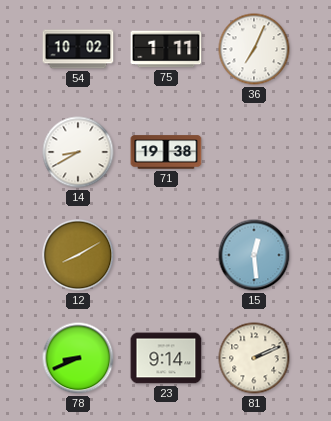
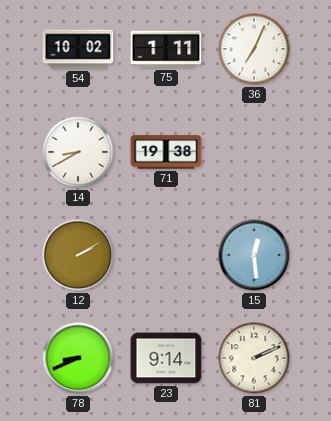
12: 8:10 -> 2:10 (78, 255)
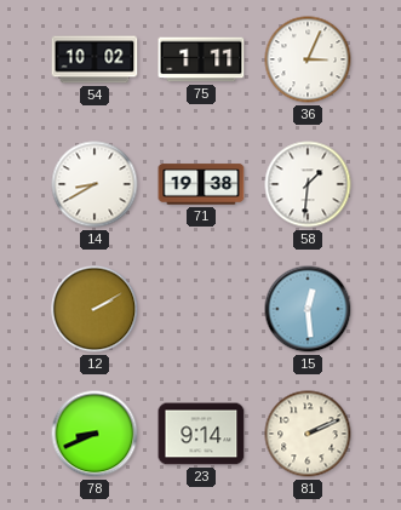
36: 7:04 -> 3:04 (308, 59)
58: none -> 1:31 (308, 184)
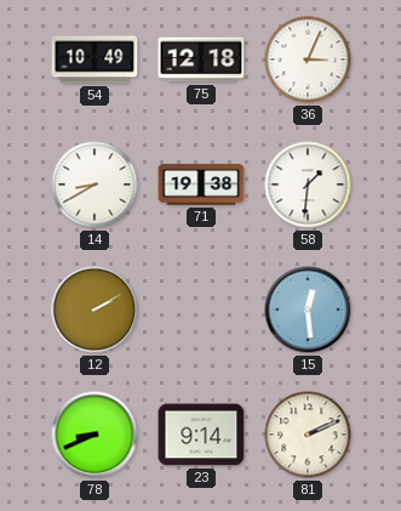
54: 10:02 -> 10:49 (94, 59)
75: 1:11 -> 12:18 (201, 59)
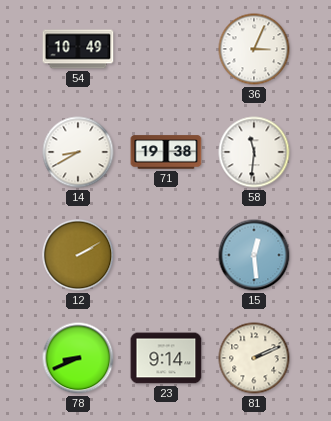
75: 12:18 -> none (201, 59)
58: 1:31 -> 11:31 (254, 152)
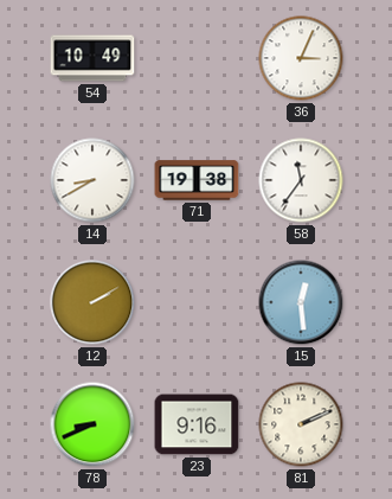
58: 11:31 -> 11:36 (301, 180)
23: 9:14 -> 9:16 (197, 424)
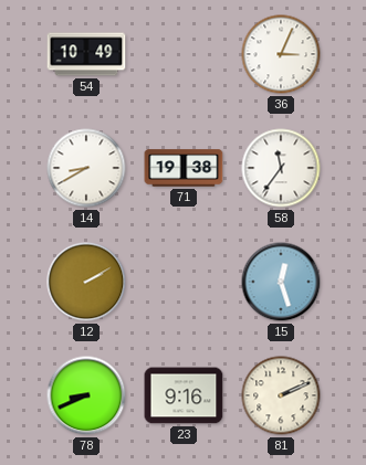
15: 12:29 -> 12:27 (281, 282)
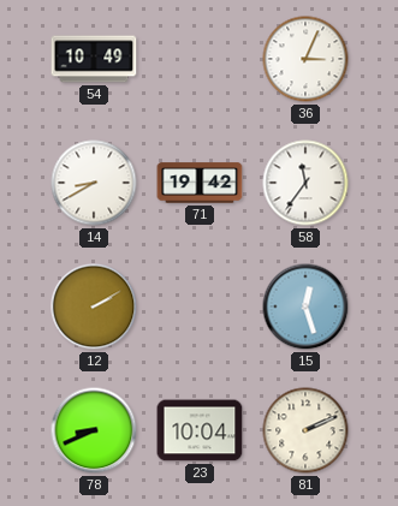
71: 19:38 -> 19:42 (200, 183)
23: 9:16 -> 10:04 (200, 430)
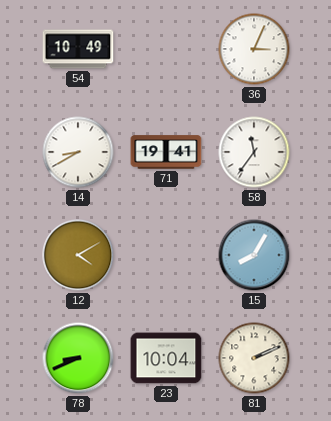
71: 19:42 -> 19:41 (166, 152)
12: 2:10 -> 4:10 (78, 255)
15: 12:27 -> 8:05 (254, 255)
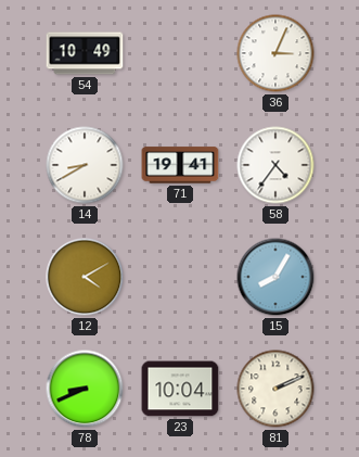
58: 11:36 -> 4:36 (275, 165)
